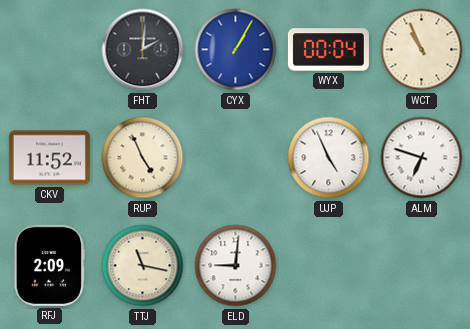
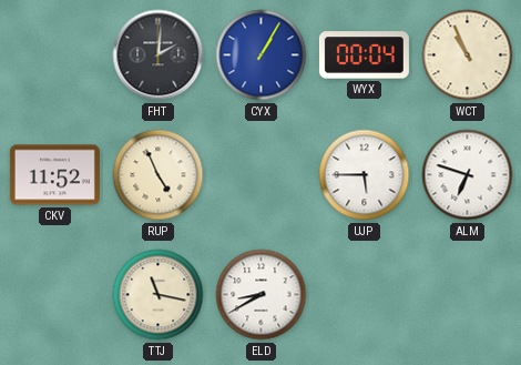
UJP: 4:56 -> 5:45 (365, 175)
RFJ: 2:09 -> none (49, 265)
ELD: 9:01 -> 8:40 (262, 295)
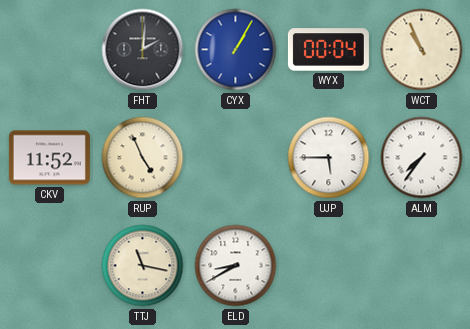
ALM: 6:48 -> 7:36 (422, 158)
